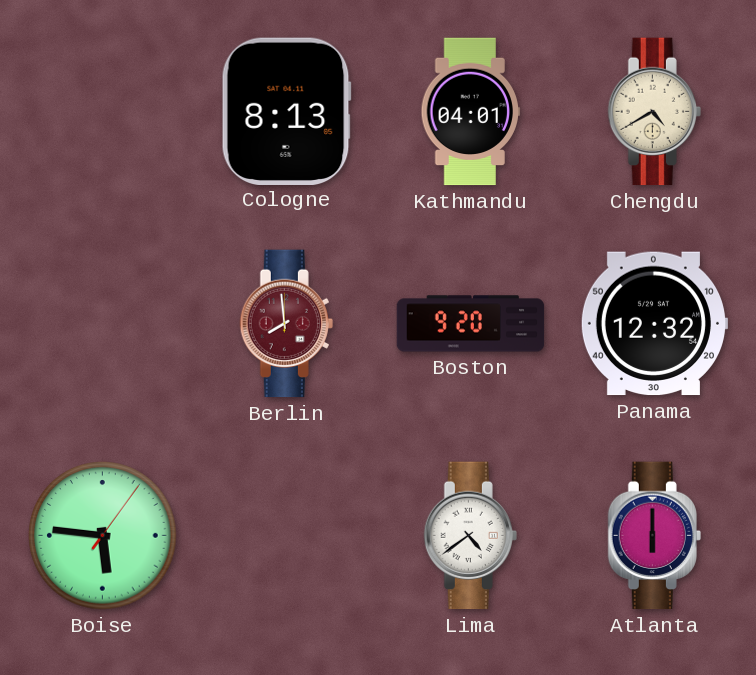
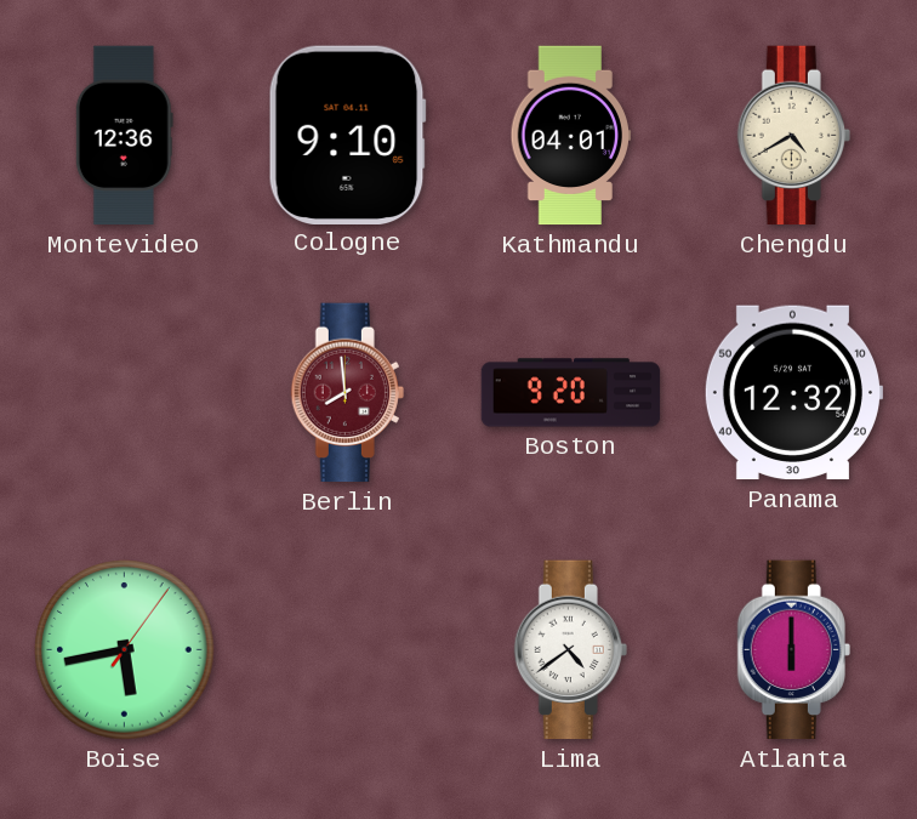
Montevideo: none -> 12:36 (124, 136)
Cologne: 8:13 -> 9:10 (347, 135)
Boise: 5:46 -> 5:43 (125, 650)
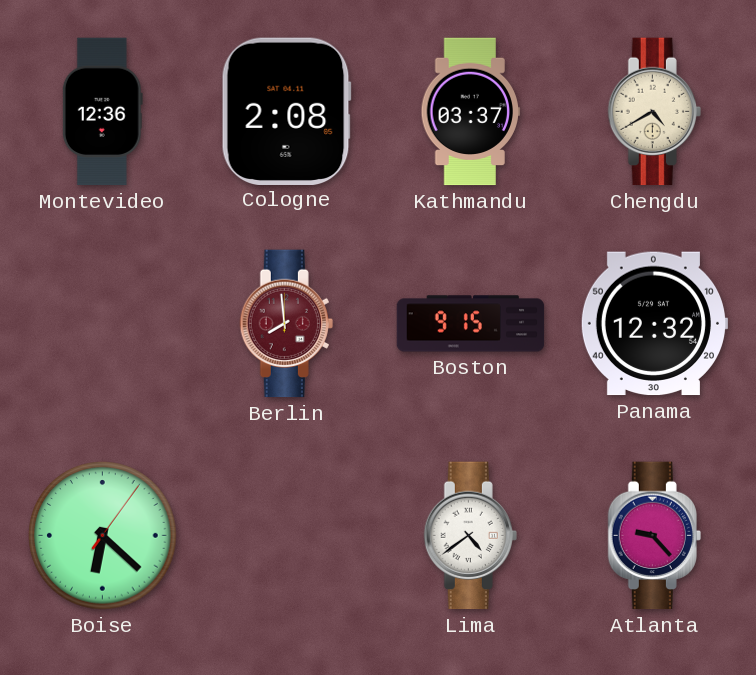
Cologne: 9:10 -> 2:08 (286, 111)
Kathmandu: 04:01 -> 03:37 (470, 112)
Boston: 9:20 -> 9:15 (471, 324)
Boise: 5:43 -> 6:22 (103, 536)
Atlanta: 6:00 -> 9:23 (654, 536)
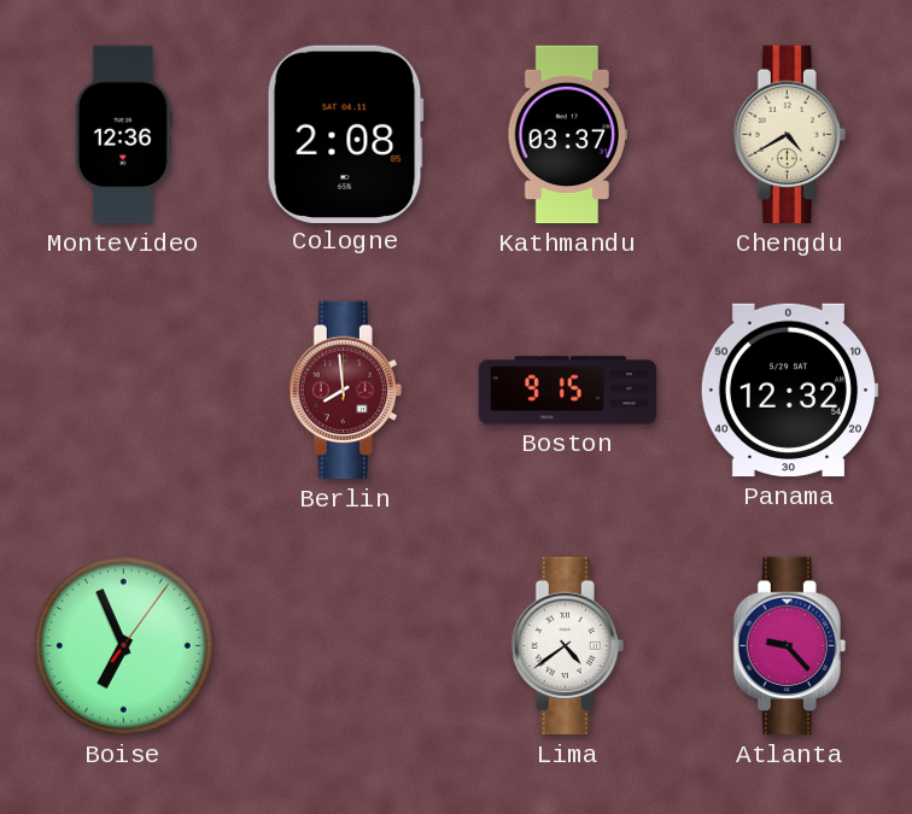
Boise: 6:22 -> 6:56 (124, 646)
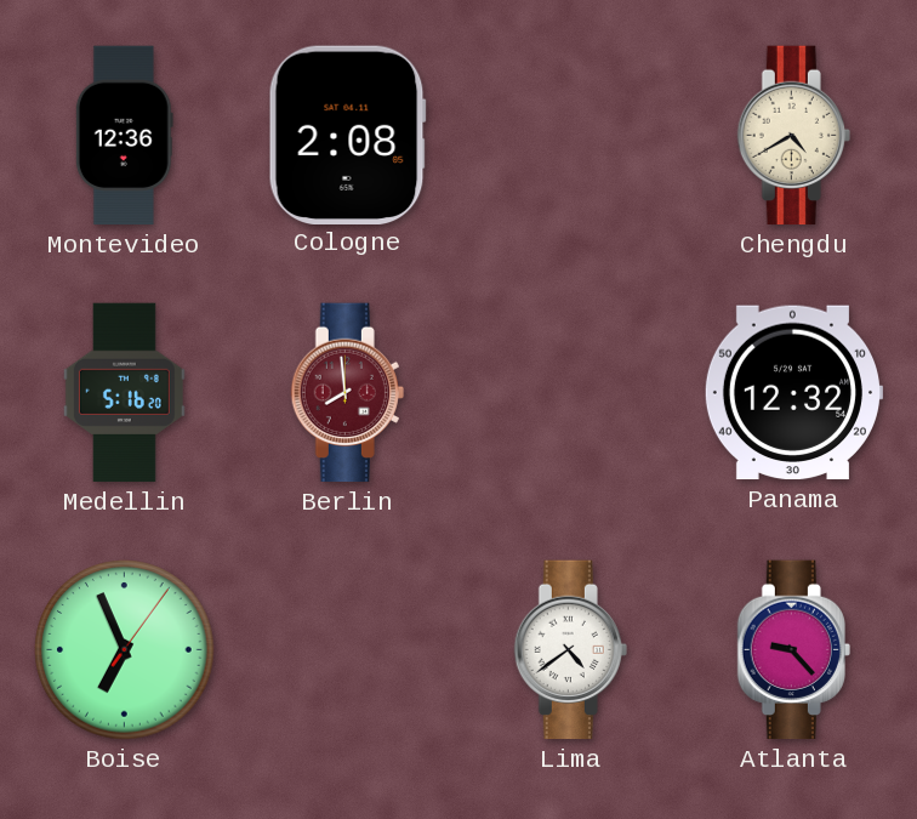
Kathmandu: 03:37 -> none (567, 135)
Medellin: none -> 5:16 (124, 393)
Boston: 9:15 -> none (568, 391)
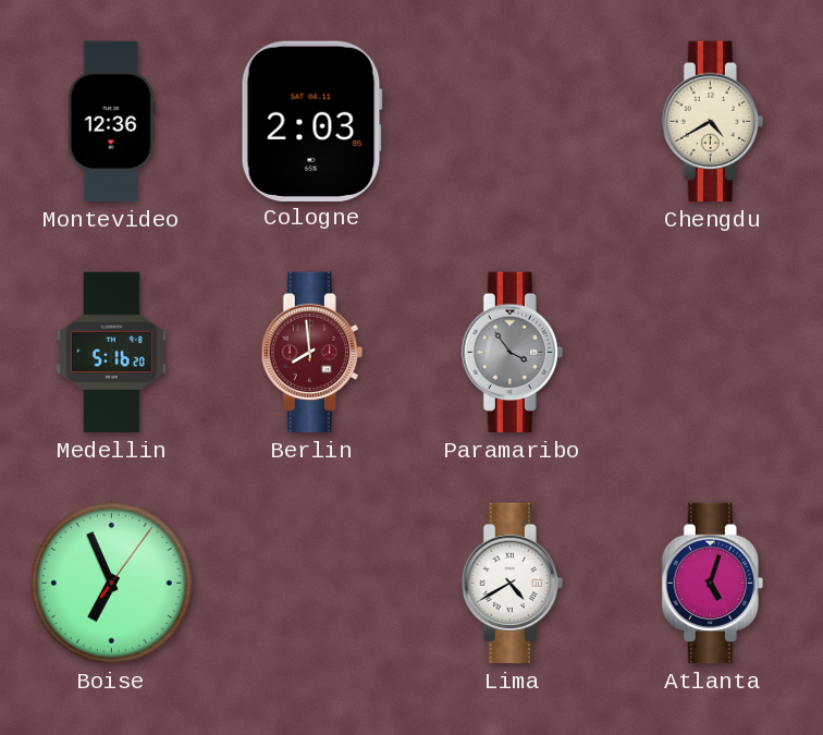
Cologne: 2:08 -> 2:03 (311, 121)
Paramaribo: none -> 3:54 (512, 353)
Panama: 12:32 -> none (792, 393)
Lima: 4:39 -> 4:40 (512, 584)
Atlanta: 9:23 -> 5:03 (712, 584)
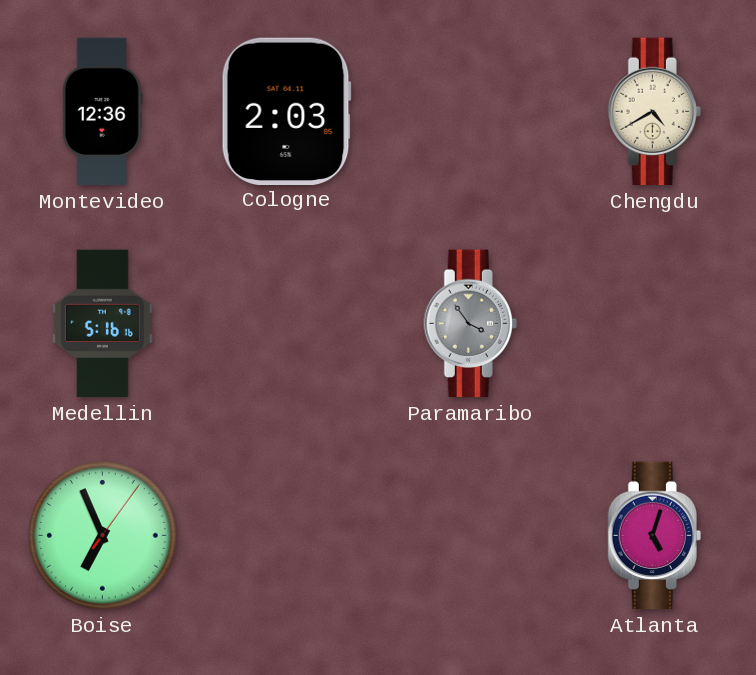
Medellin: 5:16:20 -> 5:16:16 (102, 324)
Berlin: 7:59 -> none (311, 353)
Lima: 4:40 -> none (512, 584)
